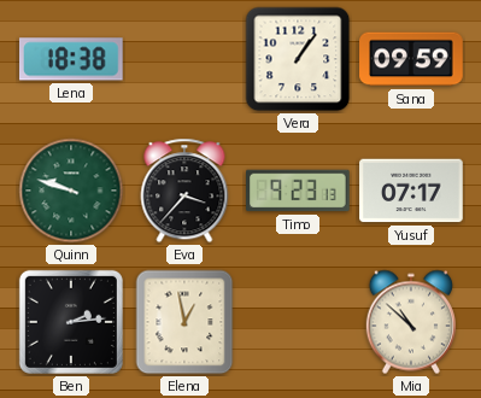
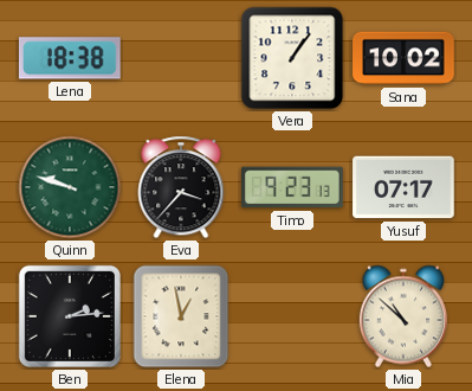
Sana: 09:59 -> 10:02 (403, 58)
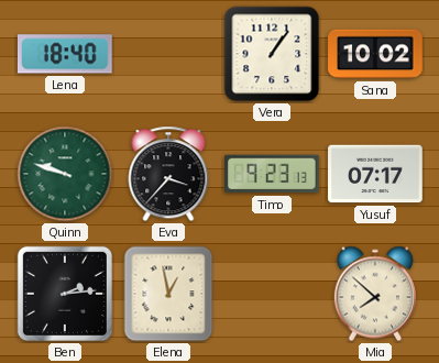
Lena: 18:38 -> 18:40 (65, 54)
Mia: 10:52 -> 7:52 (375, 294)
